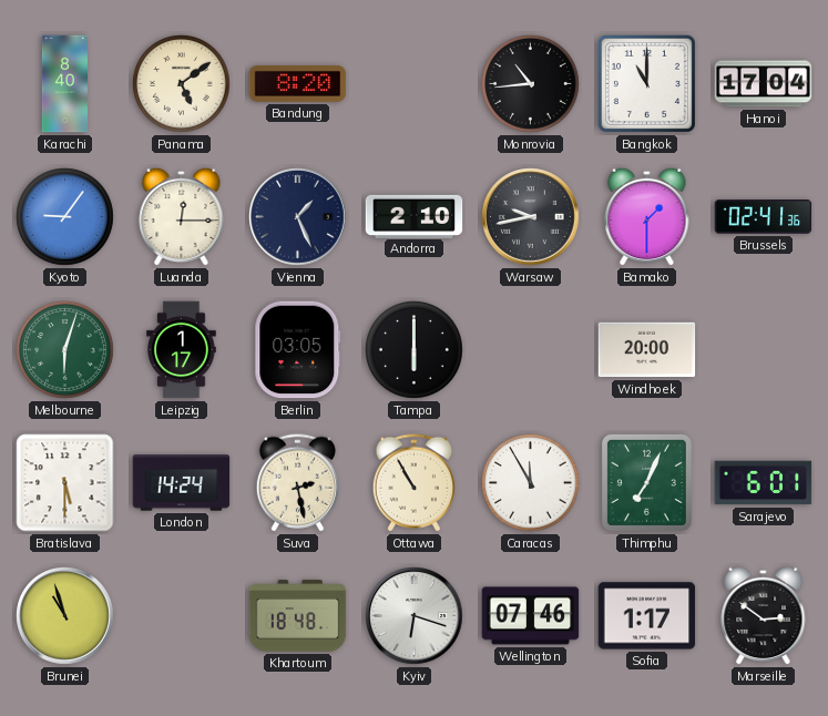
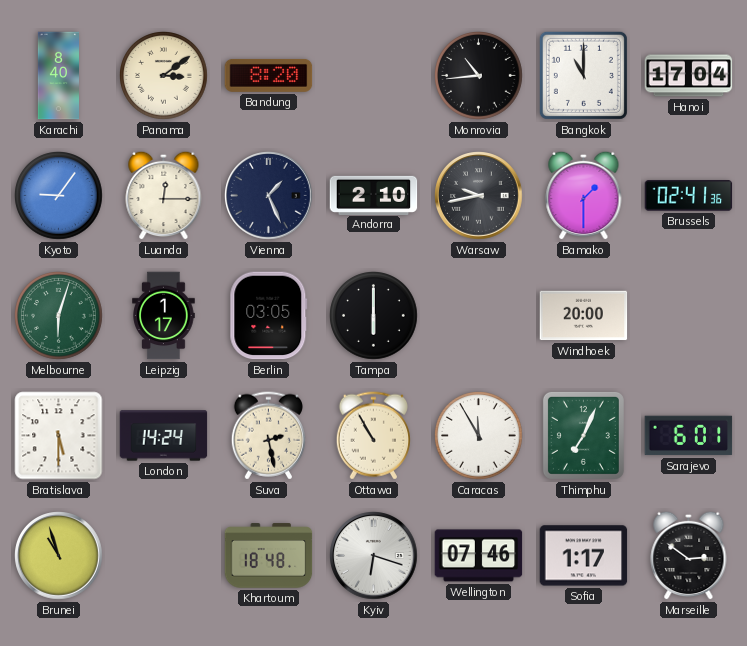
Panama: 5:09 -> 3:09 (164, 76)
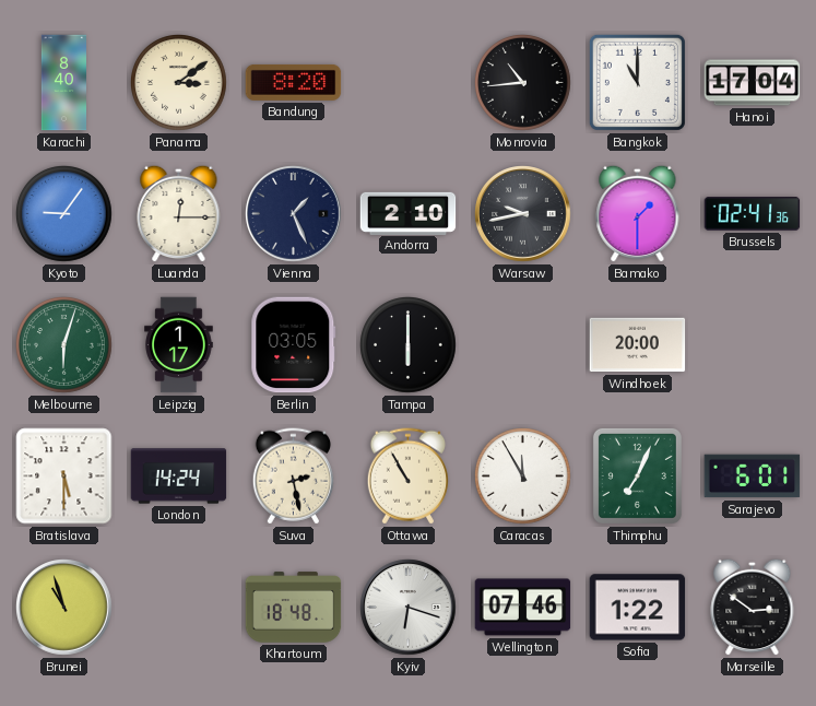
Sofia: 1:17 -> 1:22 (638, 608)
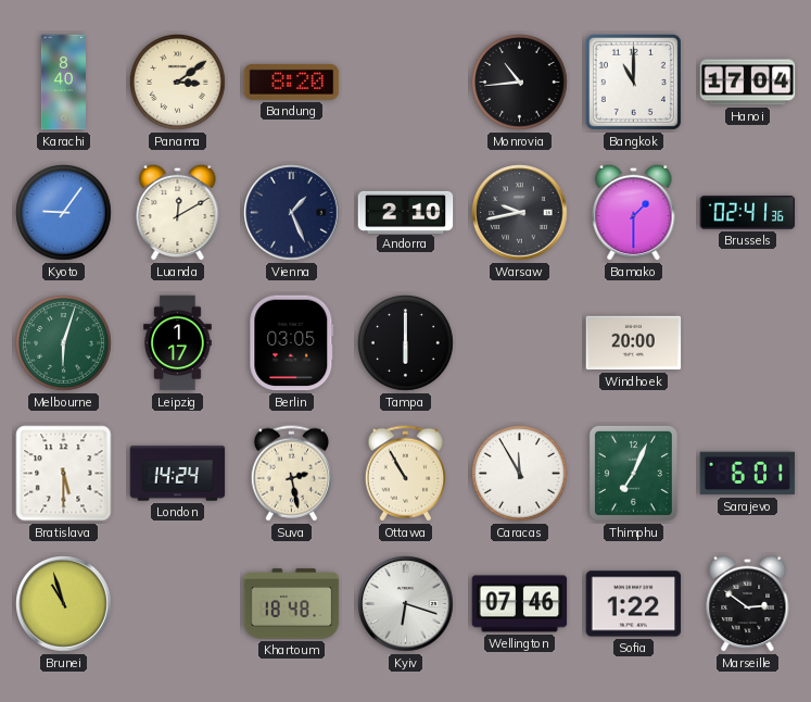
Luanda: 12:15 -> 12:10 (178, 212)
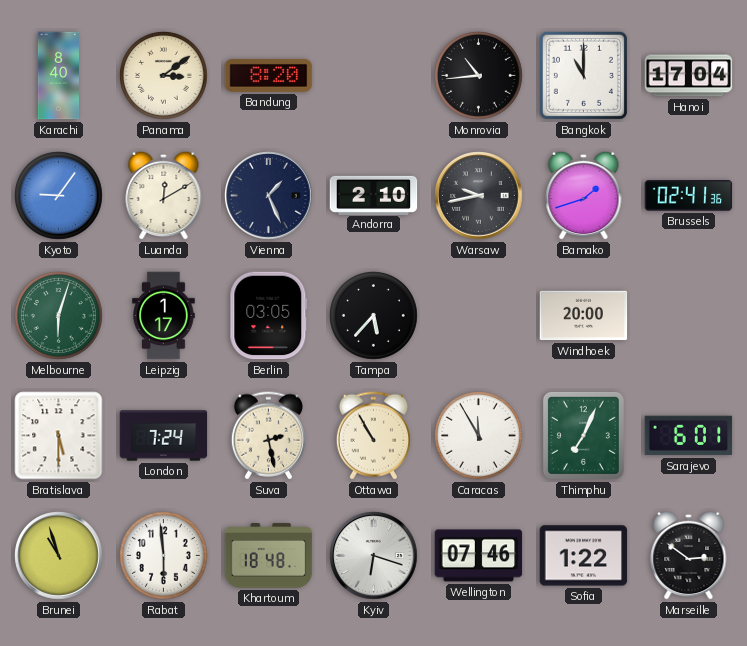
Bamako: 1:30 -> 1:42 (584, 195)
Tampa: 6:00 -> 5:37 (374, 316)
London: 14:24 -> 7:24 (164, 436)
Rabat: none -> 5:59 (164, 556)
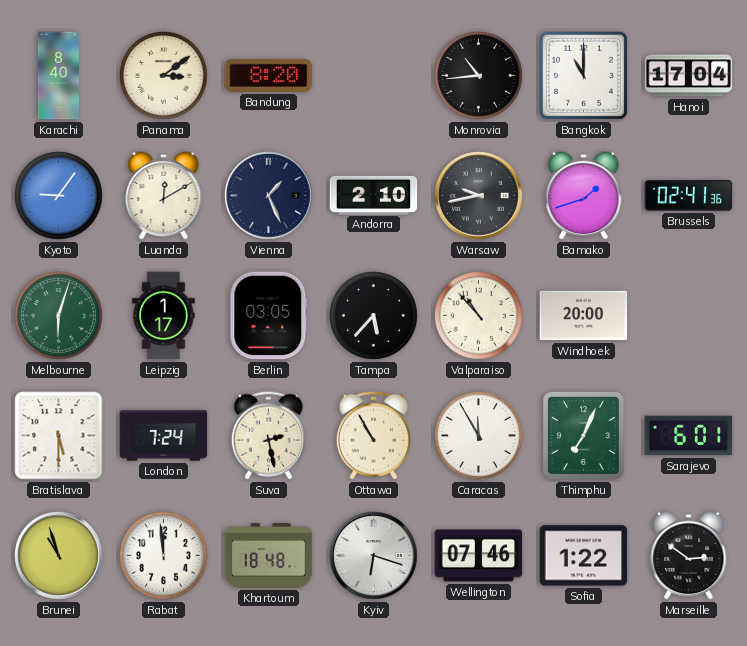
Valparaiso: none -> 10:53 (479, 316)
Rabat: 5:59 -> 11:59 (164, 556)
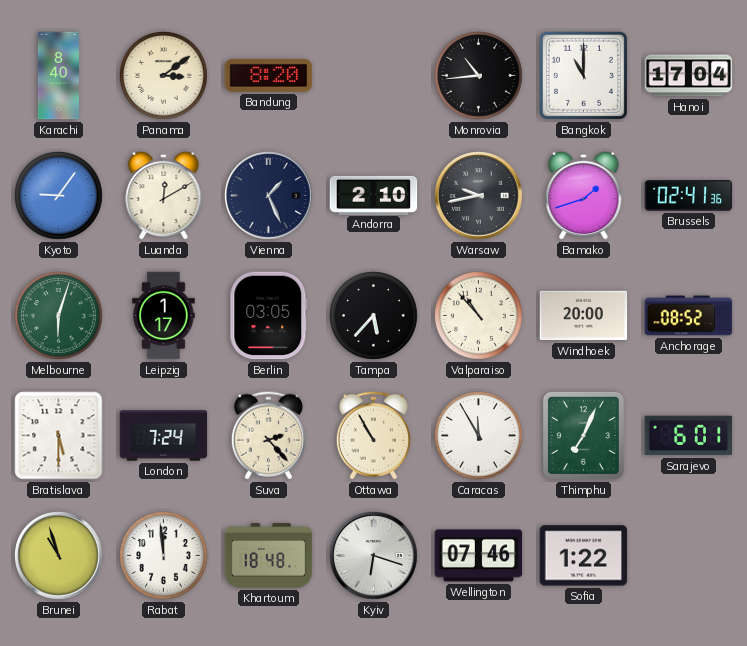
Anchorage: none -> 08:52 (689, 316)
Suva: 2:28 -> 2:23 (268, 436)
Marseille: 2:51 -> none (689, 555)
